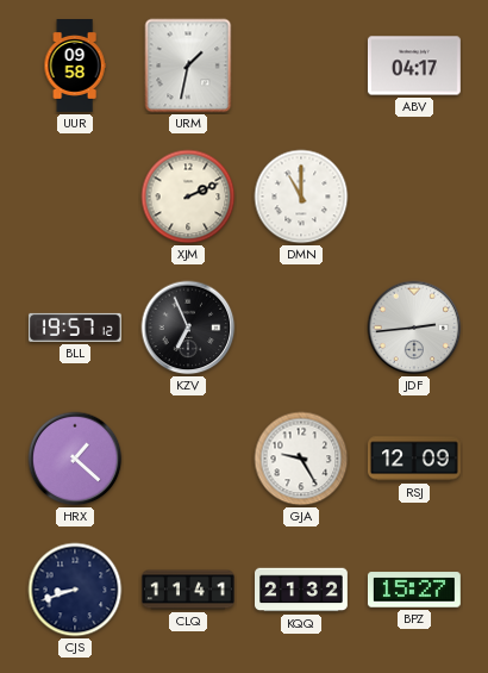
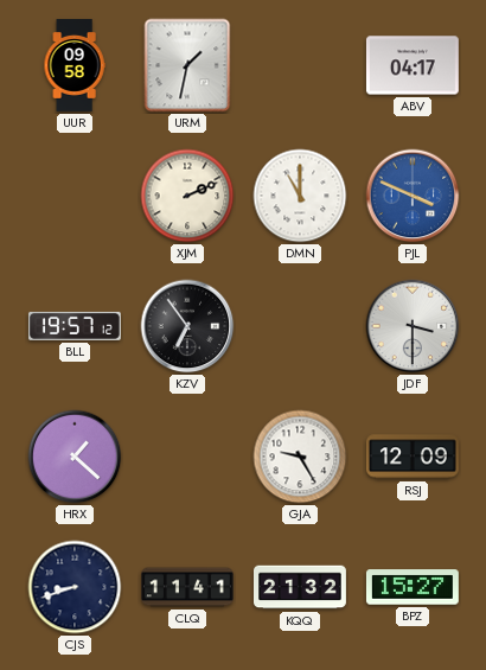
PJL: none -> 3:49 (413, 196)
KZV: 6:56 -> 6:54 (187, 326)
JDF: 2:44 -> 3:30 (413, 326)
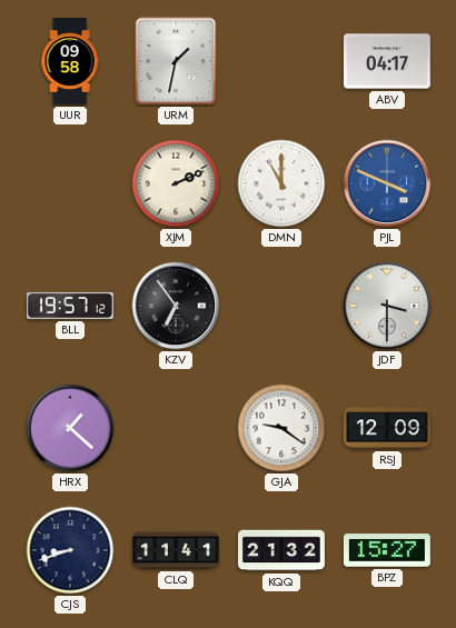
GJA: 9:25 -> 9:21 (281, 428)
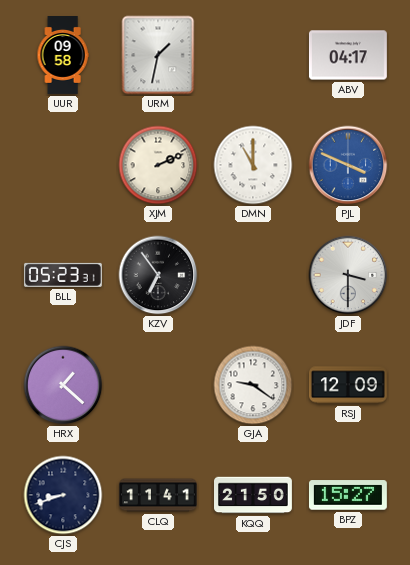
BLL: 19:57 -> 05:23 (63, 275)
KQQ: 21:32 -> 21:50 (254, 495)
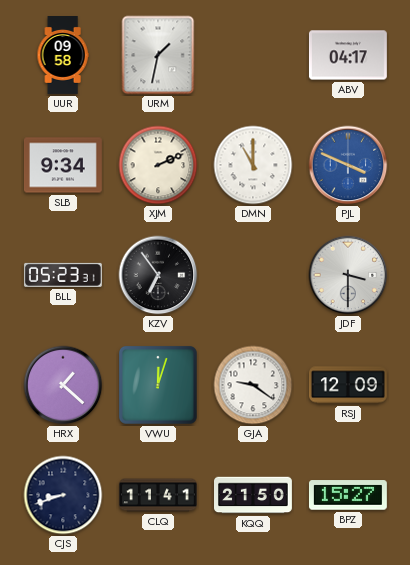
SLB: none -> 9:34 (63, 165)
VWU: none -> 12:03 (158, 385)
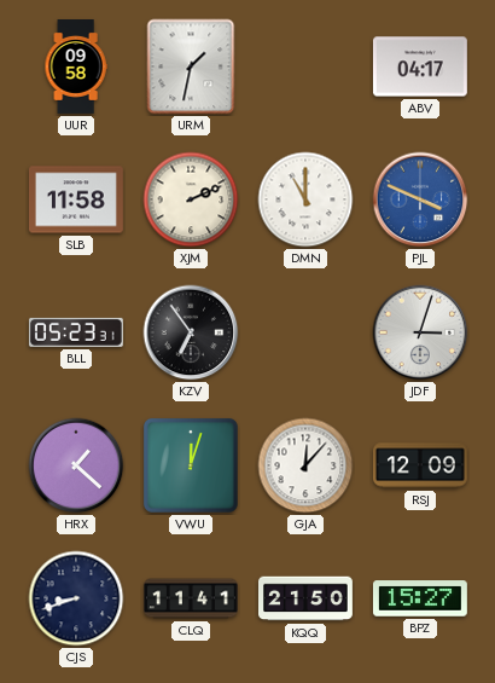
SLB: 9:34 -> 11:58 (76, 199)
JDF: 3:30 -> 3:03 (420, 332)
GJA: 9:21 -> 12:07 (305, 465)
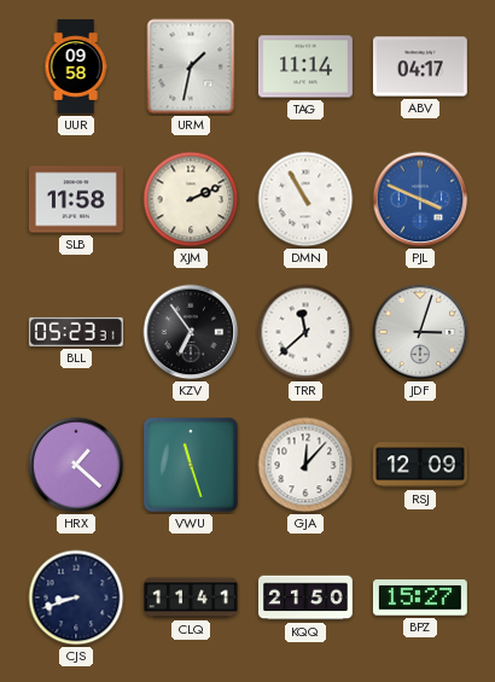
TAG: none -> 11:14 (305, 66)
DMN: 11:00 -> 10:55 (305, 199)
TRR: none -> 11:38 (305, 332)
VWU: 12:03 -> 11:27 (191, 465)
